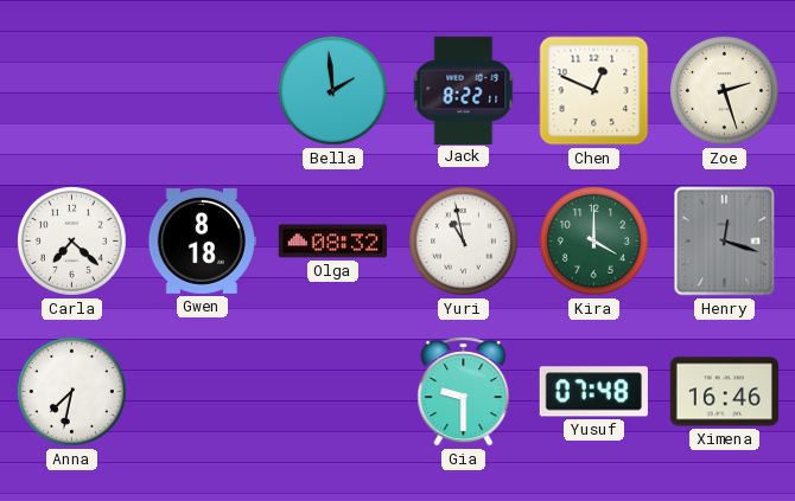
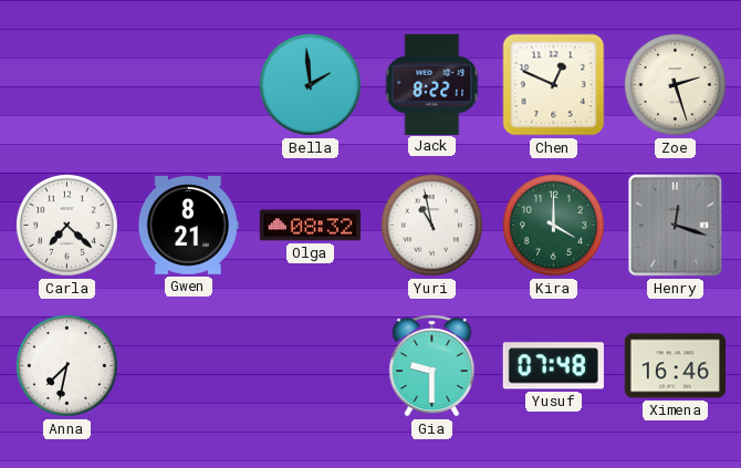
Gwen: 8:18 -> 8:21 (188, 226)
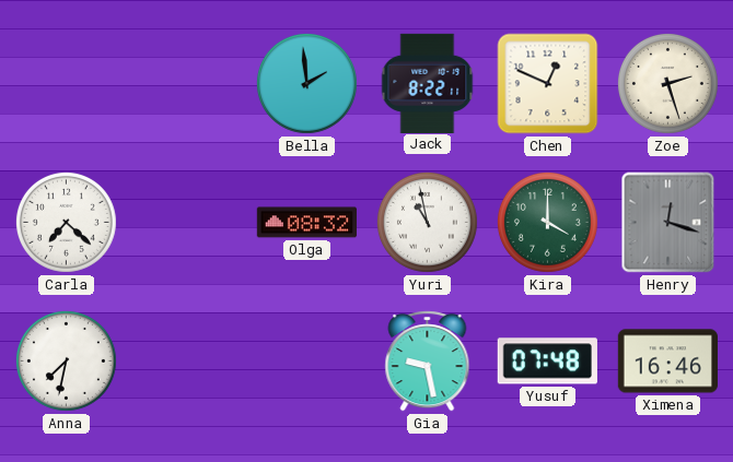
Gwen: 8:21 -> none (188, 226)
Gia: 9:30 -> 9:28 (428, 362)
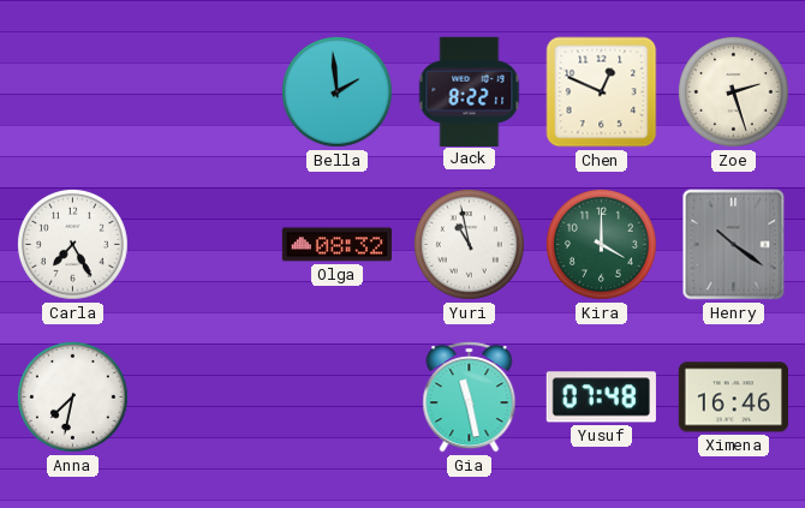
Carla: 7:22 -> 7:25 (72, 244)
Henry: 12:18 -> 10:21 (734, 245)
Gia: 9:28 -> 11:28 (470, 398)
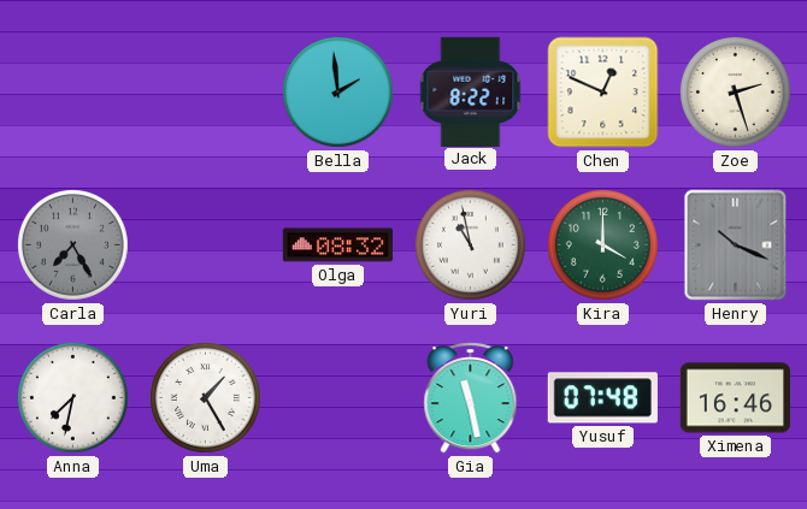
Carla dial: white -> grey (72, 244)
Henry: 10:21 -> 10:19 (736, 245)
Uma: none -> 1:25 (205, 397)
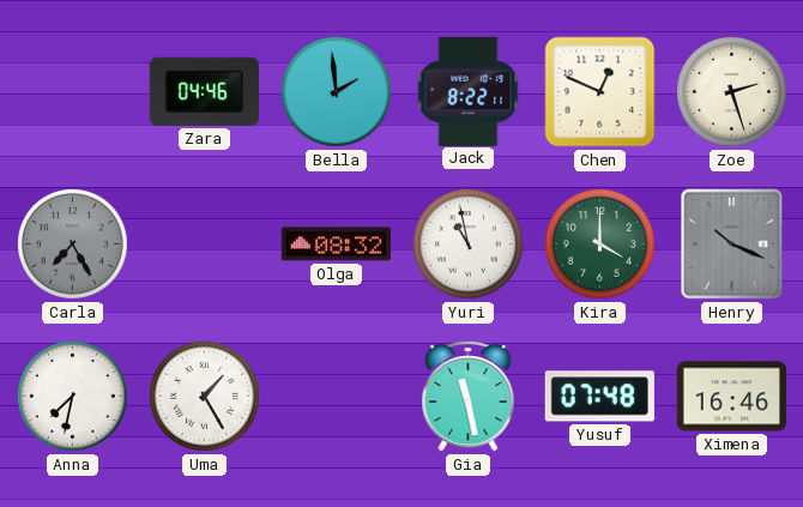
Zara: none -> 04:46 (204, 91)
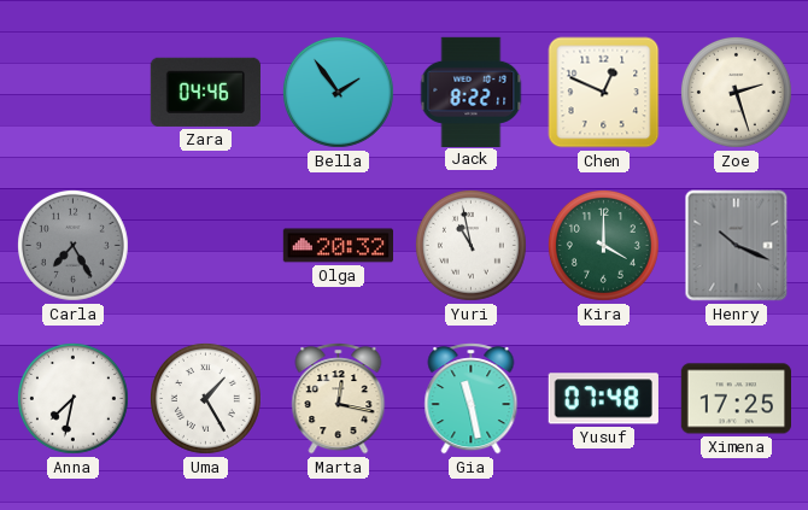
Bella: 1:59 -> 1:54 (338, 92)
Olga: 08:32 -> 20:32 (338, 246)
Marta: none -> 12:17 (339, 399)
Ximena: 16:46 -> 17:25 (736, 399)
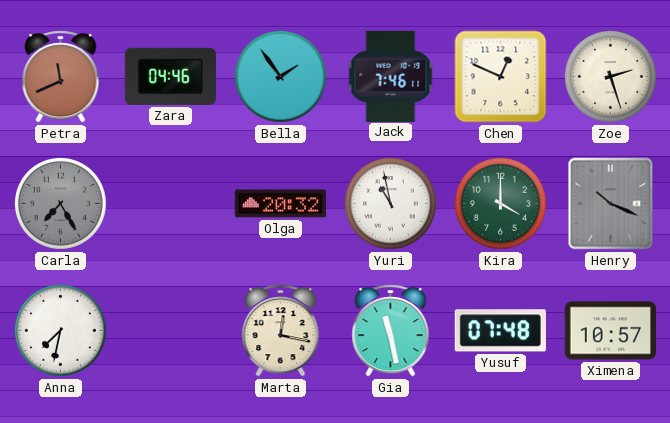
Petra: none -> 11:41 (61, 77)
Jack: 8:22 -> 7:46 (391, 76)
Uma: 1:25 -> none (205, 398)
Ximena: 17:25 -> 10:57 (610, 331)
